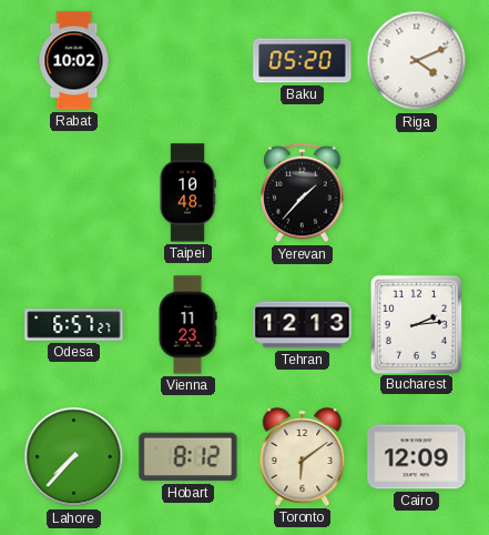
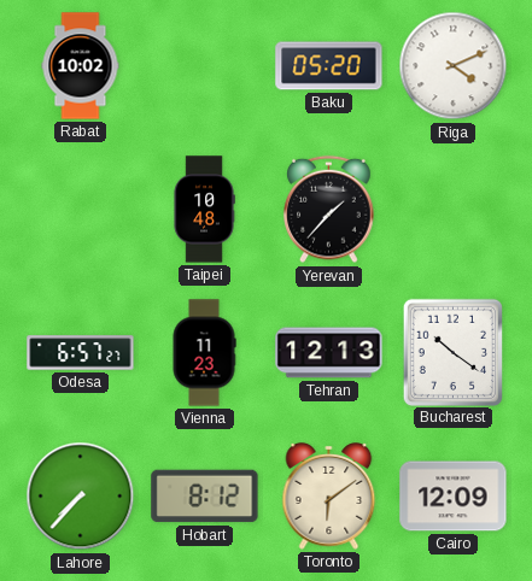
Bucharest: 2:14 -> 10:21 (452, 352)
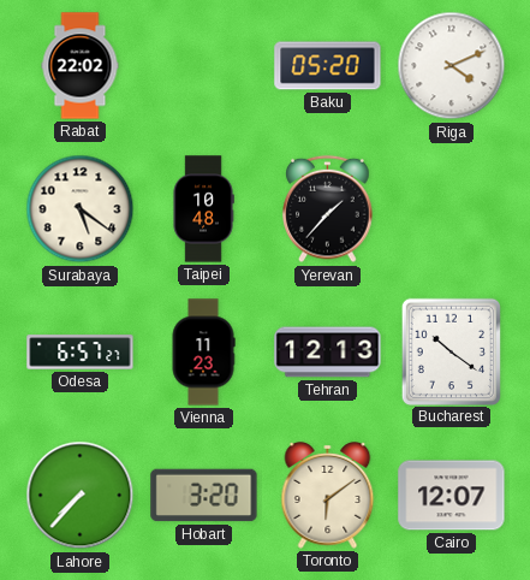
Rabat: 10:02 -> 22:02 (81, 66)
Surabaya: none -> 5:21 (81, 209)
Hobart: 8:12 -> 3:20 (204, 496)
Cairo: 12:09 -> 12:07 (452, 496)
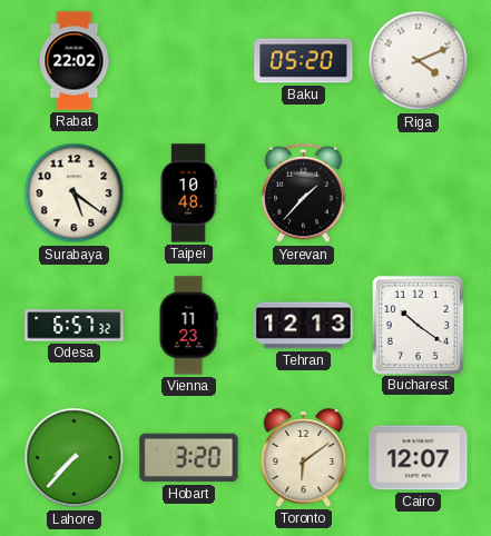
Odesa: 6:57:27 -> 6:57:32 (75, 326)
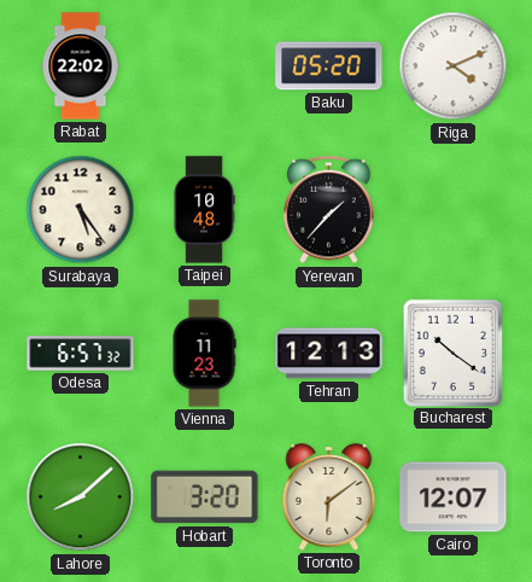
Surabaya: 5:21 -> 5:24 (81, 210)
Lahore: 7:37 -> 8:08 (81, 497)
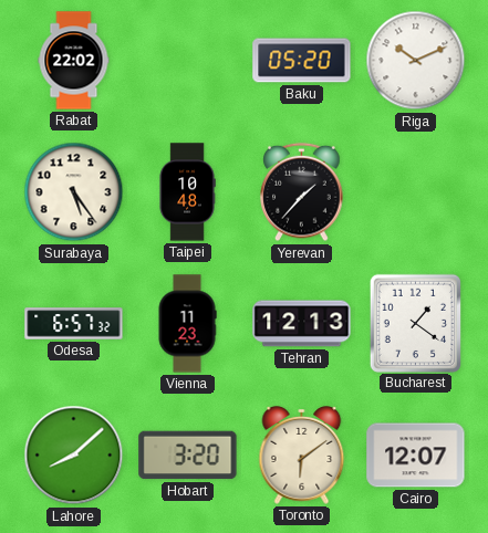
Riga: 4:11 -> 10:11 (416, 61)
Bucharest: 10:21 -> 1:21 (415, 323)
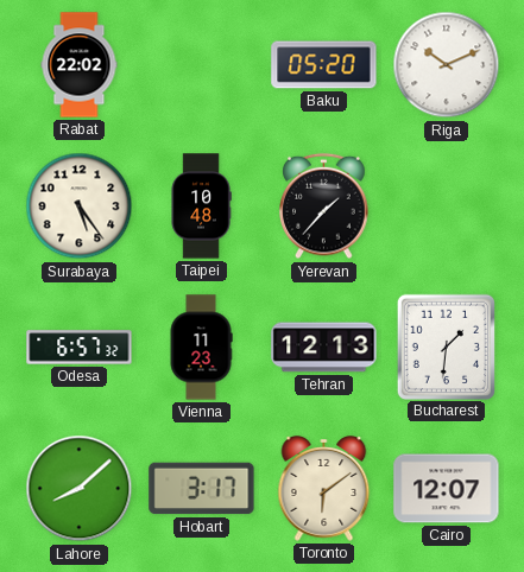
Bucharest: 1:21 -> 1:31 (446, 347)
Hobart: 3:20 -> 3:17 (202, 489)
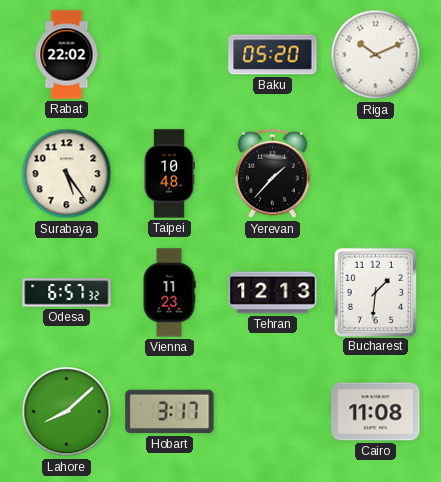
Toronto: 6:09 -> none (324, 489)
Cairo: 12:07 -> 11:08 (376, 412)
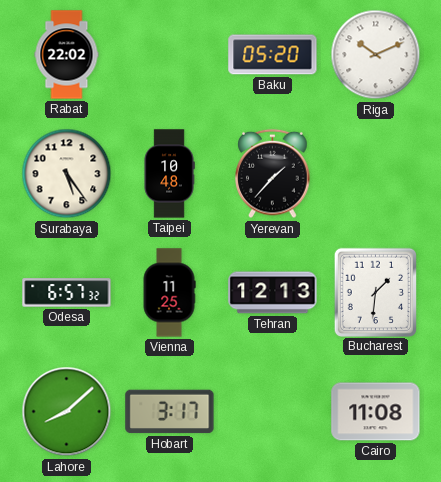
Vienna: 11:23 -> 11:25 (169, 293)
